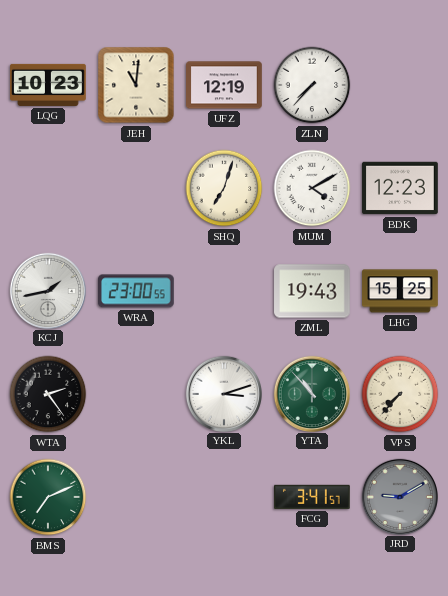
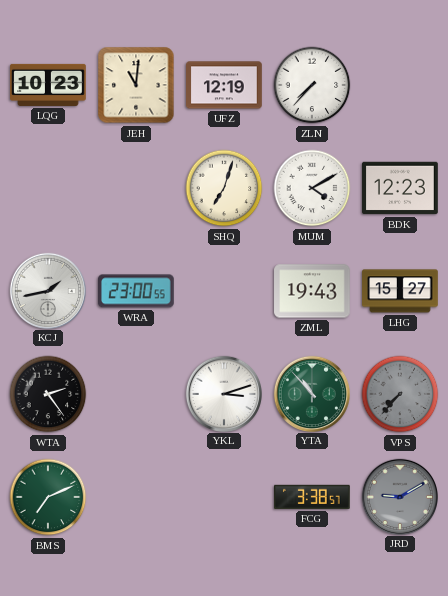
LHG: 15:25 -> 15:27 (400, 291)
VPS dial: cream -> grey (400, 394)
FCG: 3:41 -> 3:38 (312, 497)
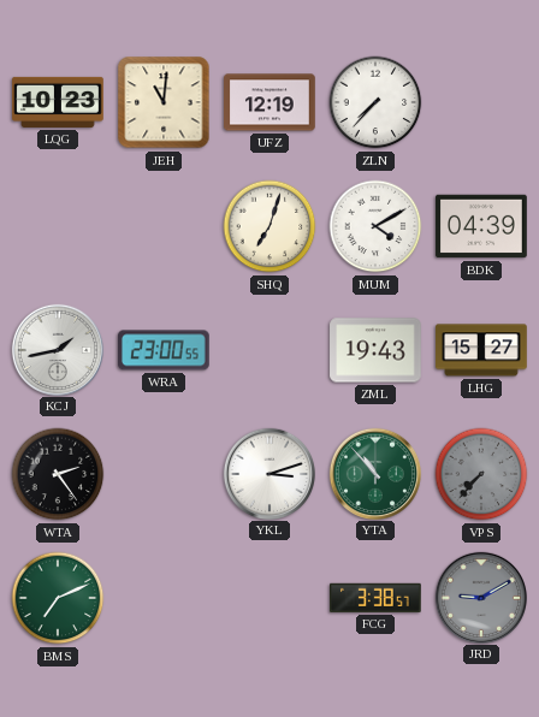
BDK: 12:23 -> 04:39 (481, 226)
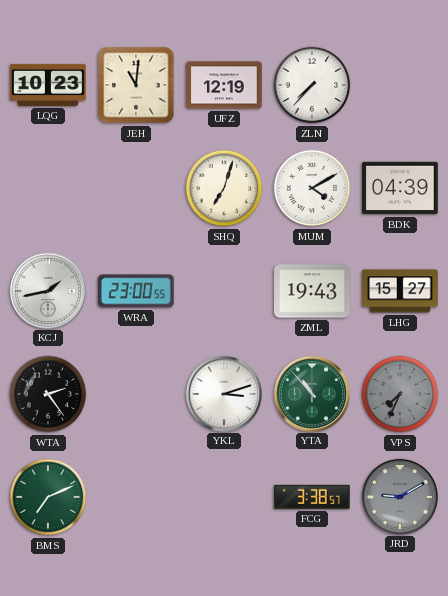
VPS: 7:37 -> 7:34 (400, 394)
